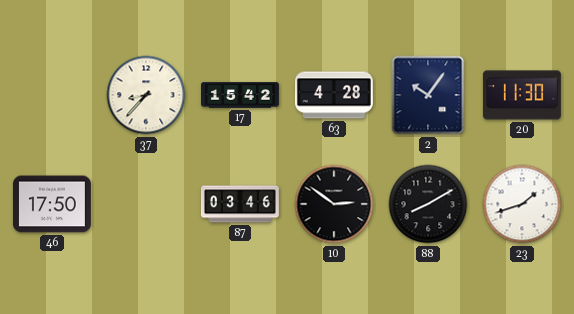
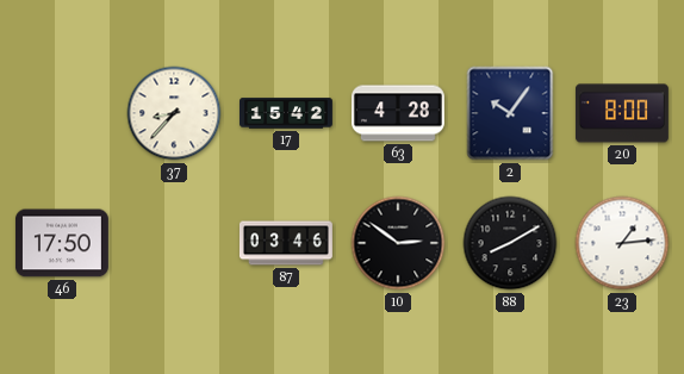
20: 11:30 -> 8:00 (622, 113)
23: 1:42 -> 1:14 (622, 243)
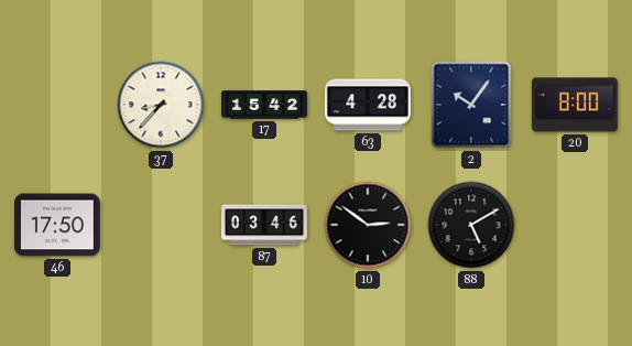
88: 8:10 -> 5:10 (471, 225)
23: 1:14 -> none (622, 243)
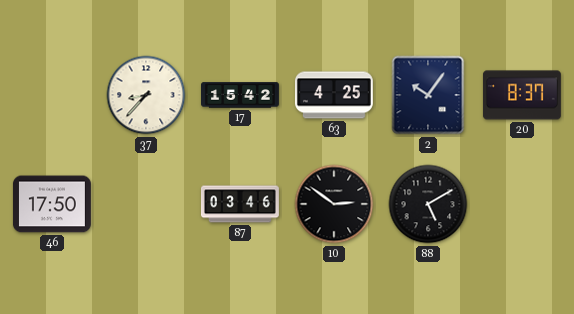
63: 4:28 -> 4:25 (334, 95)
20: 8:00 -> 8:37 (522, 95)
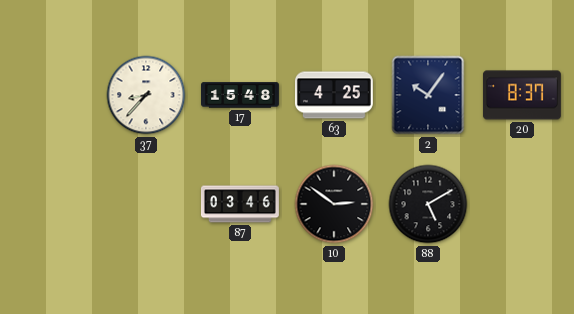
17: 15:42 -> 15:48 (241, 95)
46: 17:50 -> none (52, 204)
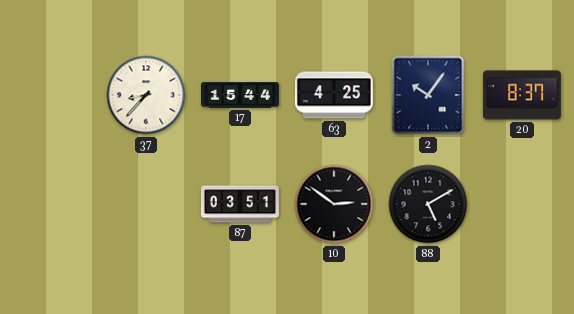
17: 15:48 -> 15:44 (241, 95)
87: 03:46 -> 03:51 (240, 204)
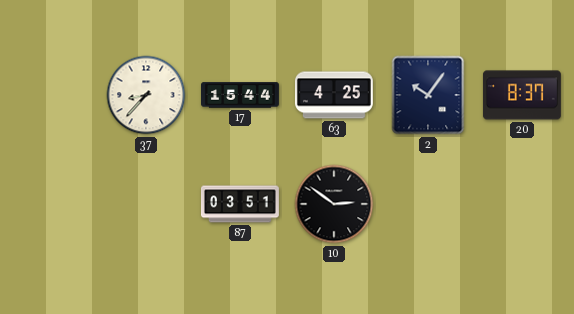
88: 5:10 -> none (428, 204)
